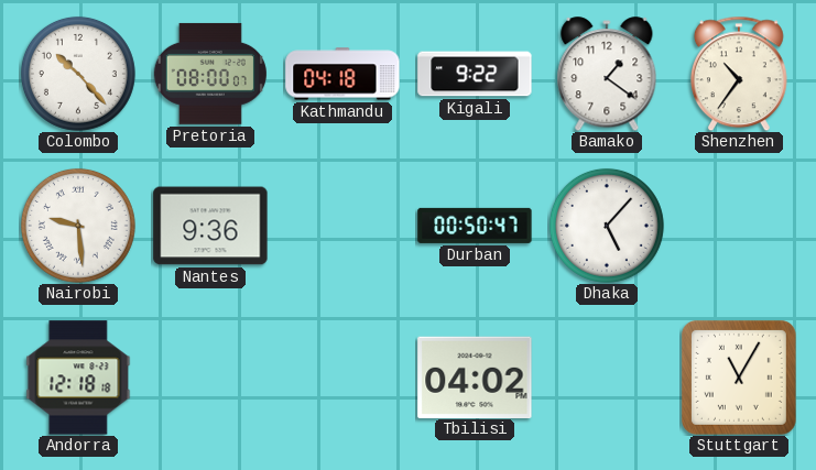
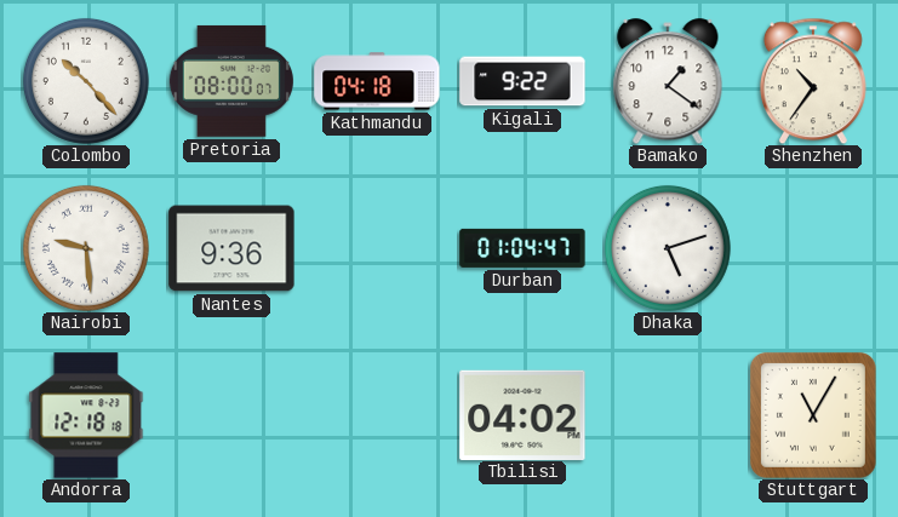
Durban: 00:50 -> 01:04 (522, 248)
Dhaka: 5:07 -> 5:12 (668, 248)
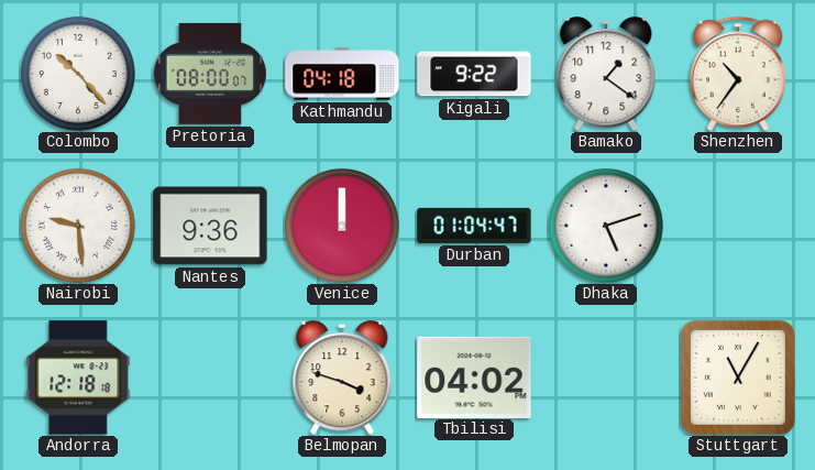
Venice: none -> 12:00 (342, 226)
Belmopan: none -> 3:48 (342, 378)
